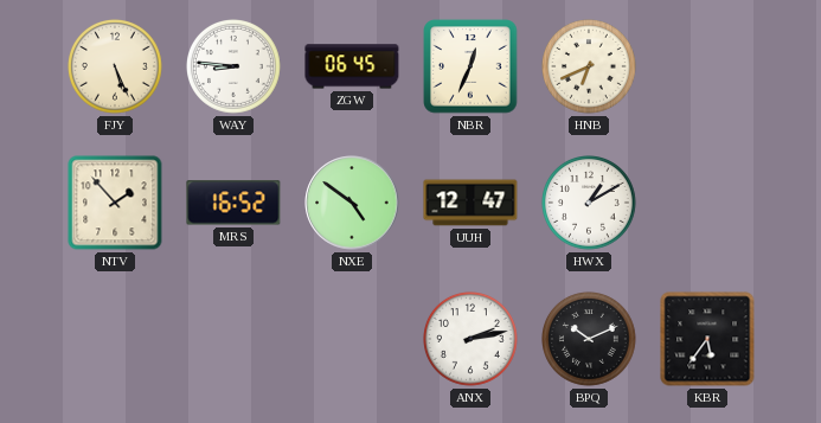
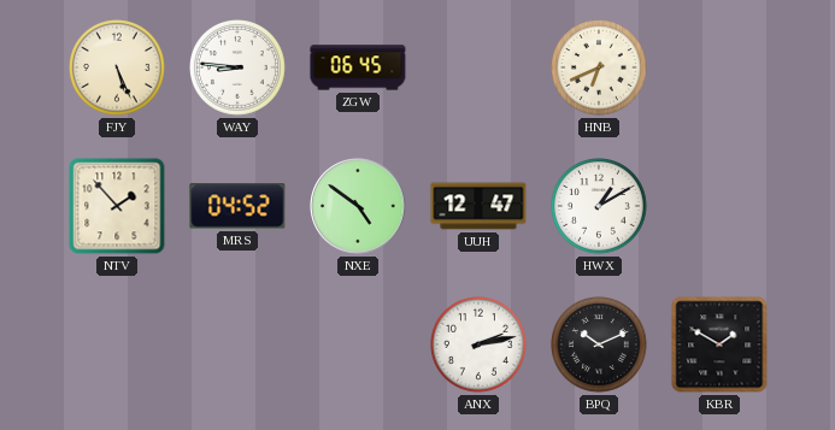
NBR: 12:34 -> none (470, 66)
MRS: 16:52 -> 04:52 (237, 206)
KBR: 5:36 -> 1:50 (719, 344)
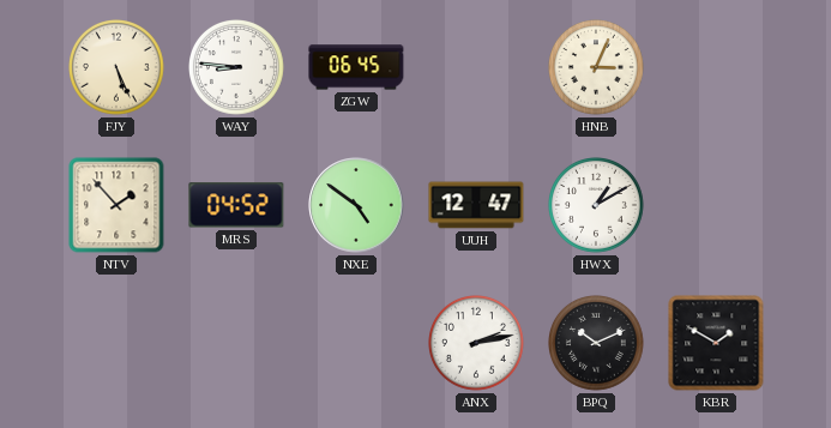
HNB: 6:41 -> 3:04 (597, 68)
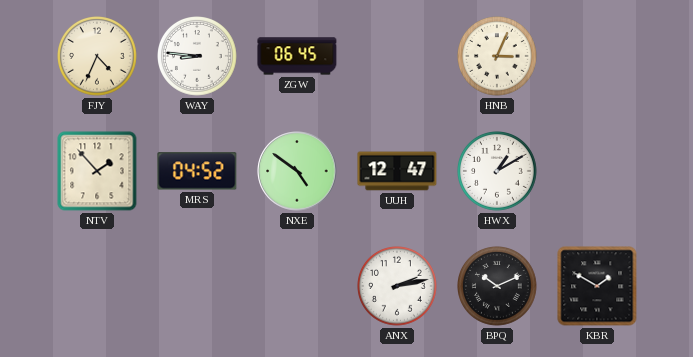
FJY: 5:26 -> 4:34 (98, 57)
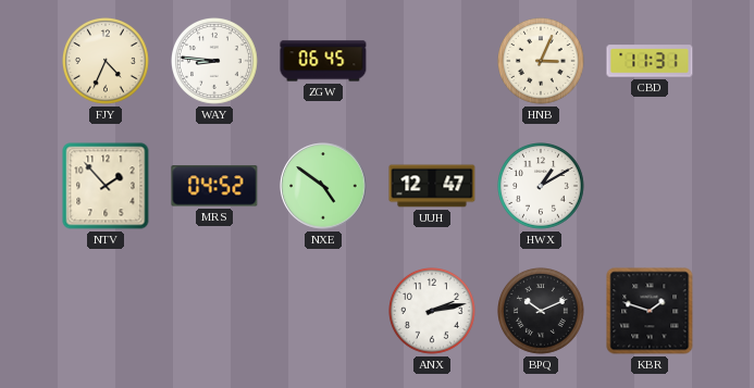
CBD: none -> 11:31 (650, 61)
KBR: 1:50 -> 1:48 (650, 311)
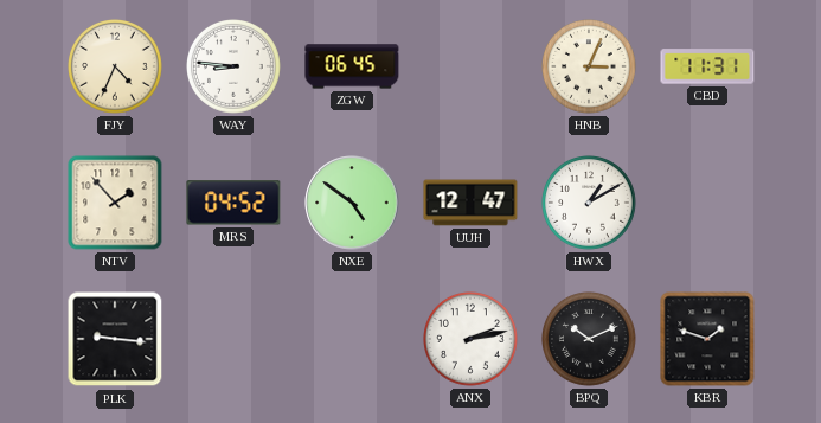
PLK: none -> 9:16 (115, 339)
